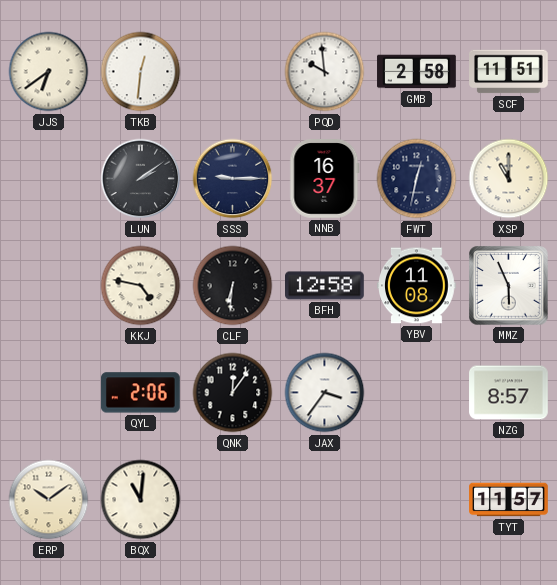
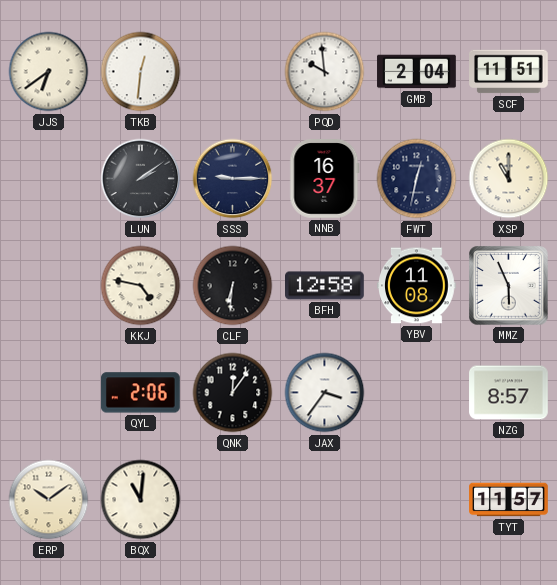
GMB: 2:58 -> 2:04 (417, 72)
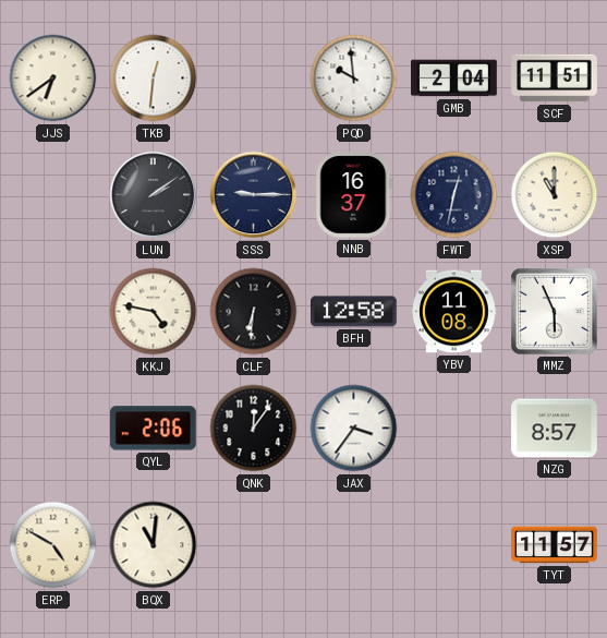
ERP: 10:09 -> 4:50 (53, 545)
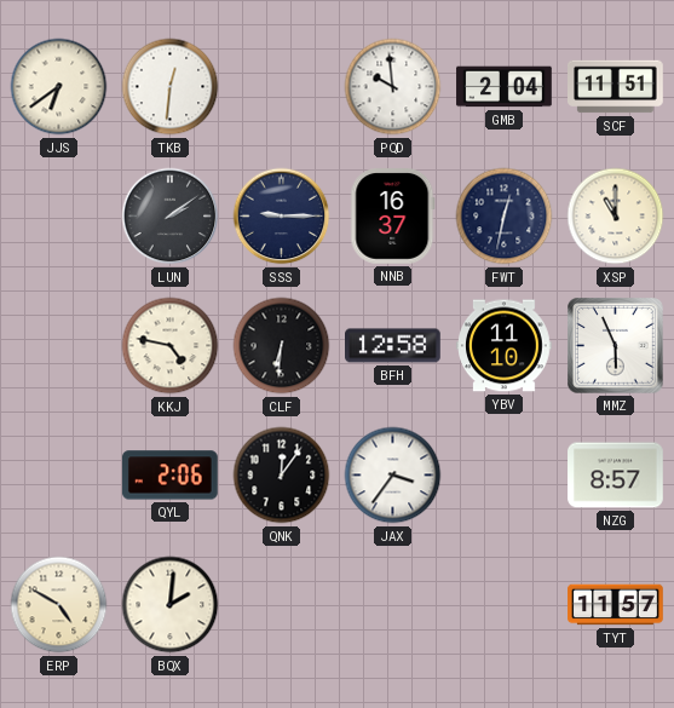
YBV: 11:08 -> 11:10 (505, 346)
BQX: 11:01 -> 2:01 (171, 605)
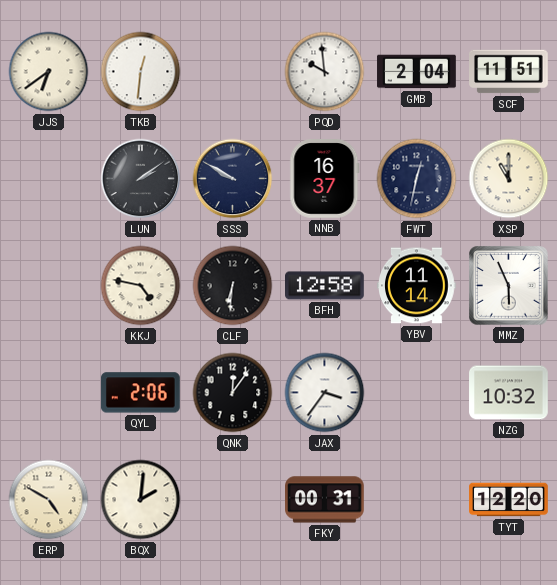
SSS: 9:15 -> 9:50 (233, 179)
YBV: 11:10 -> 11:14 (417, 286)
NZG: 8:57 -> 10:32 (509, 393)
FKY: none -> 00:31 (325, 500)
TYT: 11:57 -> 12:20 (509, 500)
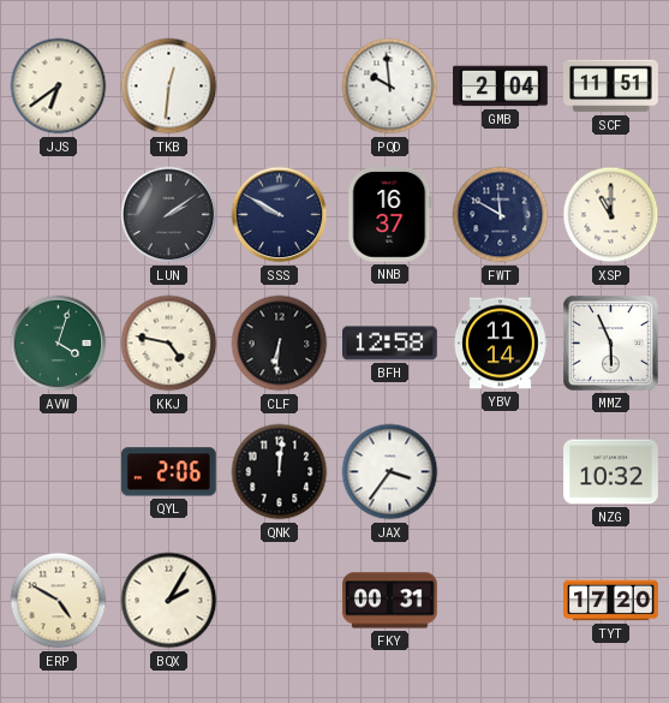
FWT: 12:32 -> 11:50 (501, 215)
AVW: none -> 4:03 (59, 344)
QNK: 12:06 -> 12:01 (280, 472)
BQX: 2:01 -> 2:05 (169, 601)
TYT: 12:20 -> 17:20 (611, 601)
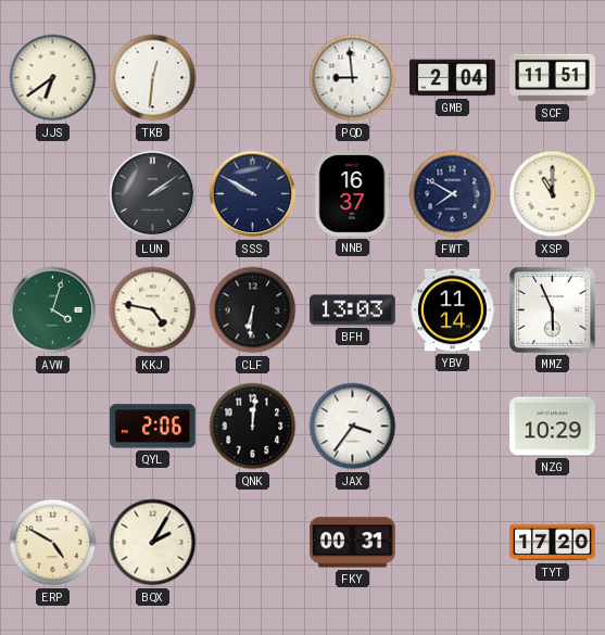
PQD: 9:59 -> 8:59 (353, 78)
FWT: 11:50 -> 7:50 (453, 194)
BFH: 12:58 -> 13:03 (353, 310)
NZG: 10:32 -> 10:29 (553, 427)
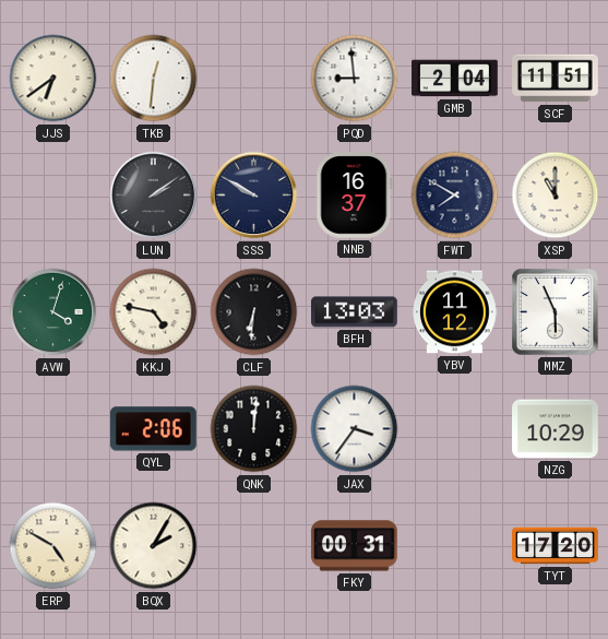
YBV: 11:14 -> 11:12 (455, 312)
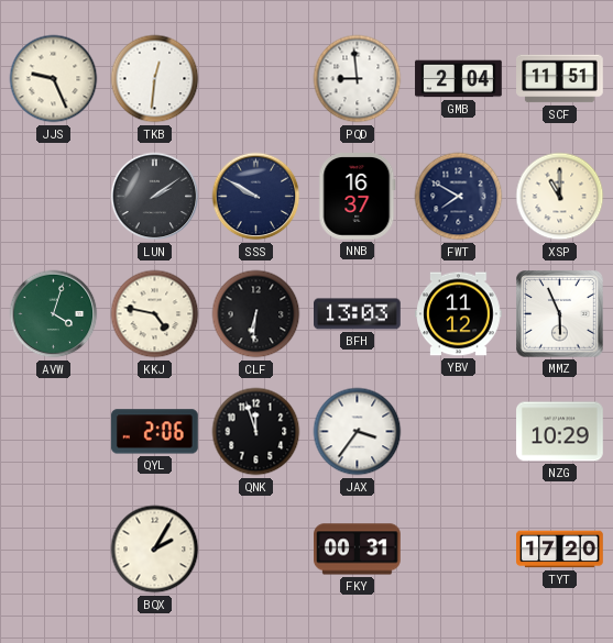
JJS: 6:39 -> 9:26 (54, 79)
QNK: 12:01 -> 11:57 (256, 432)
ERP: 4:50 -> none (53, 546)
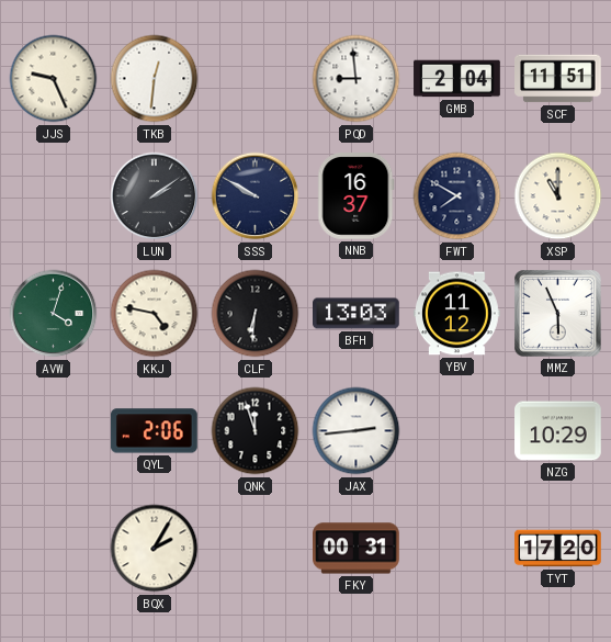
JAX: 3:36 -> 2:44 (357, 431)
